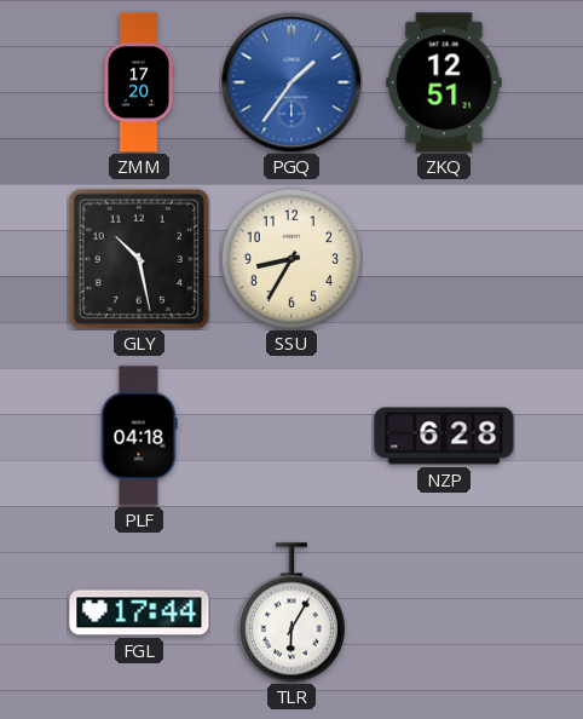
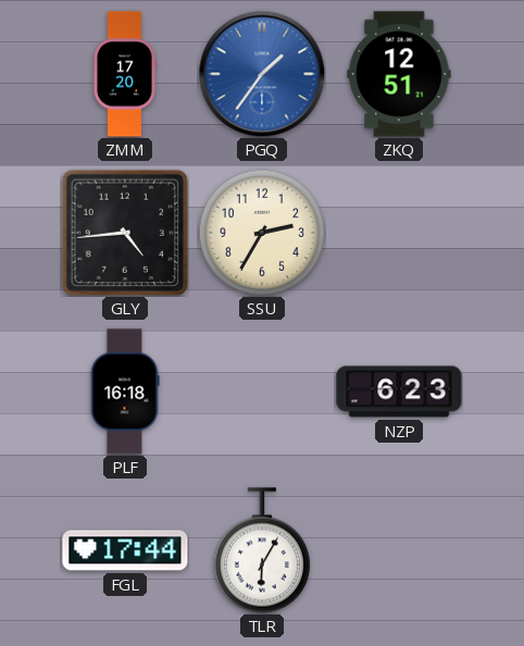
GLY: 10:28 -> 4:44 (125, 233)
SSU: 8:35 -> 2:35 (261, 232)
PLF: 04:18 -> 16:18 (125, 392)
NZP: 6:28 -> 6:23 (399, 392)
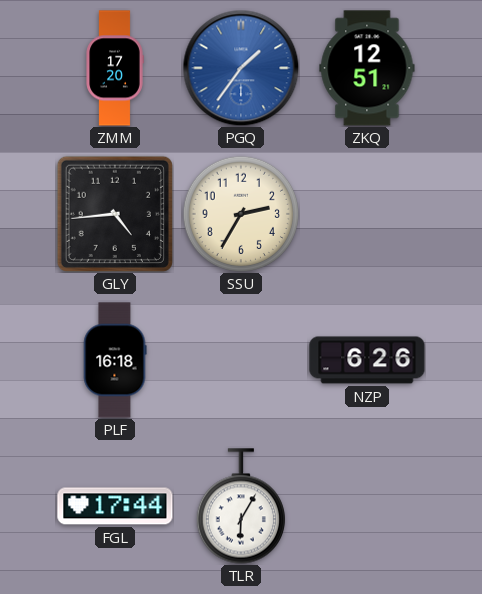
NZP: 6:23 -> 6:26 (367, 360)
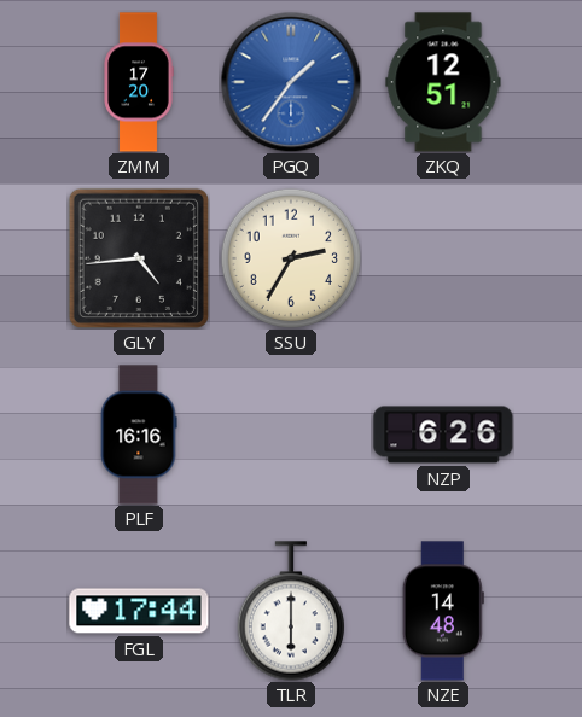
PLF: 16:18 -> 16:16 (139, 435)
TLR: 6:05 -> 6:00 (291, 611)
NZE: none -> 14:48 (443, 611)
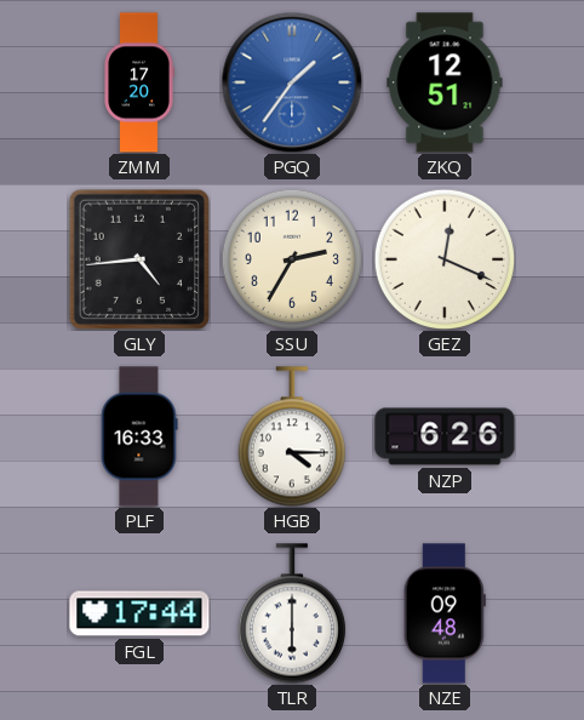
GEZ: none -> 12:19 (443, 258)
PLF: 16:16 -> 16:33 (139, 436)
HGB: none -> 4:15 (292, 436)
NZE: 14:48 -> 09:48 (445, 613)
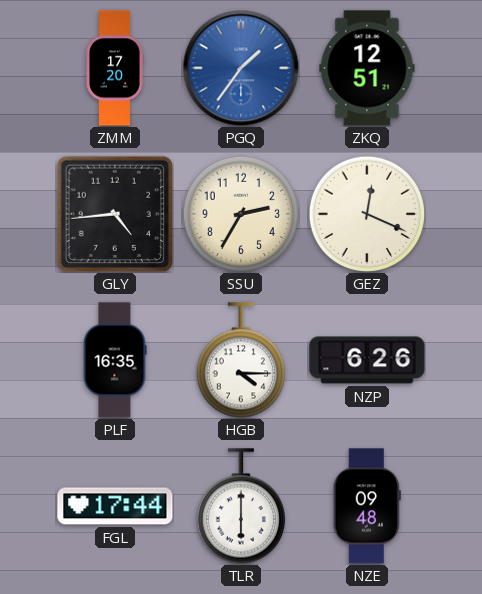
PLF: 16:33 -> 16:35 (115, 360)
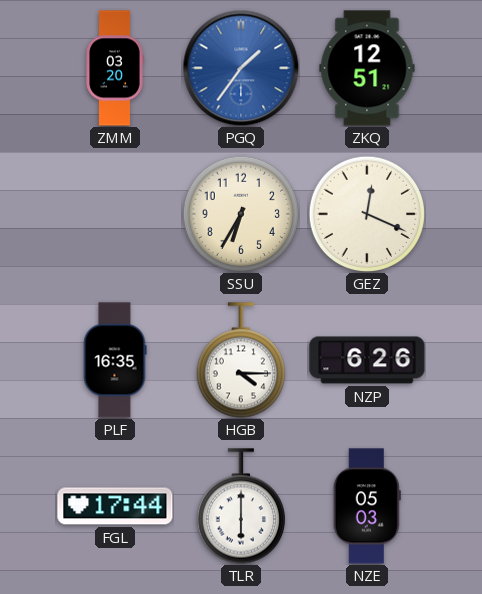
ZMM: 17:20 -> 03:20 (115, 68)
GLY: 4:44 -> none (115, 214)
SSU: 2:35 -> 6:35 (240, 213)
NZE: 09:48 -> 05:03 (367, 506)
